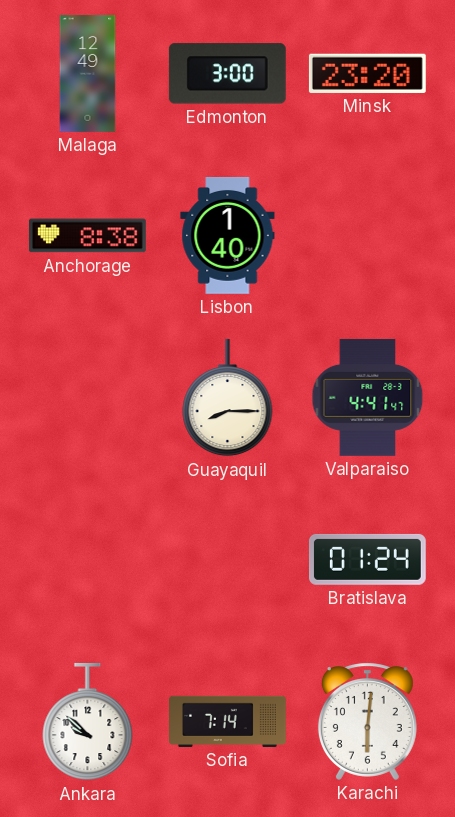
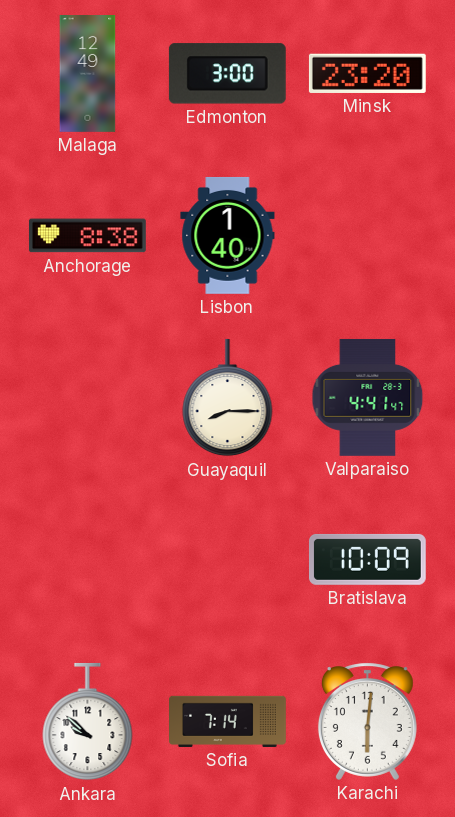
Bratislava: 01:24 -> 10:09 (367, 559)
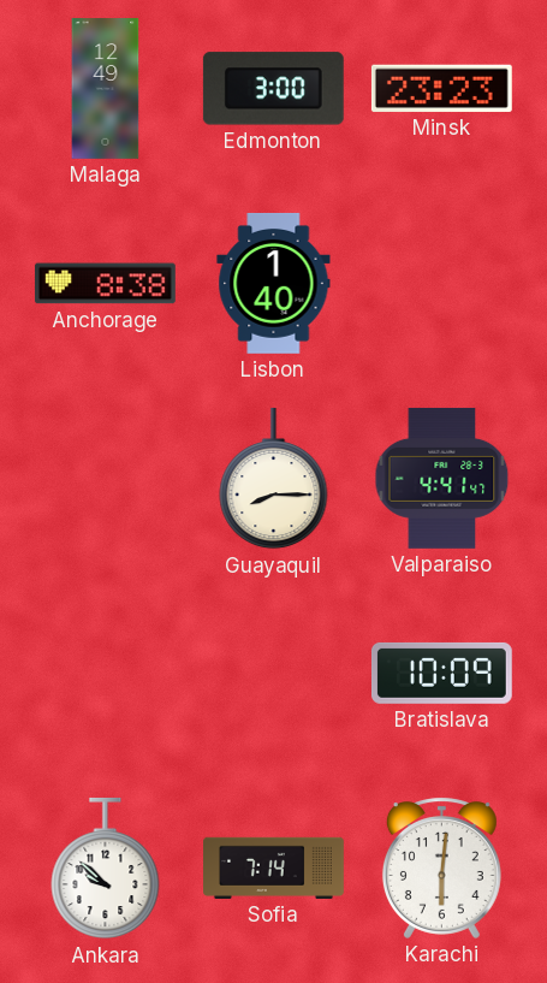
Minsk: 23:20 -> 23:23 (441, 88)
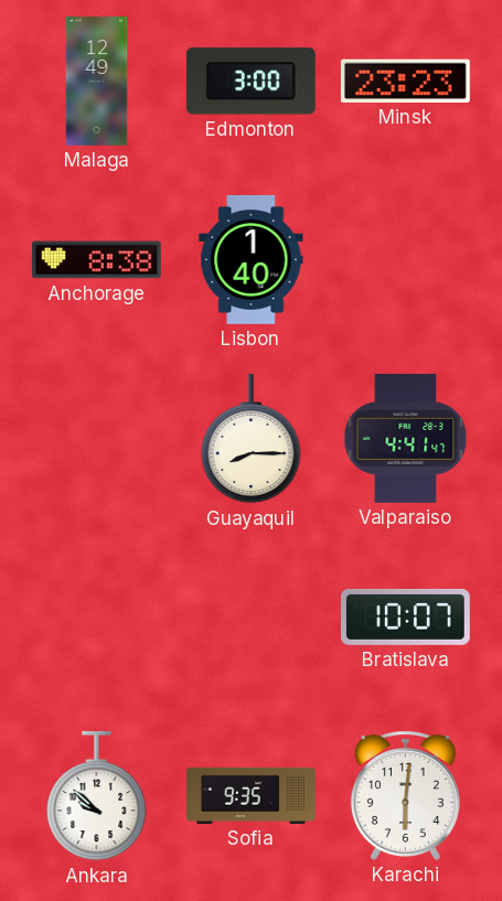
Bratislava: 10:09 -> 10:07 (405, 616)
Sofia: 7:14 -> 9:35 (252, 795)
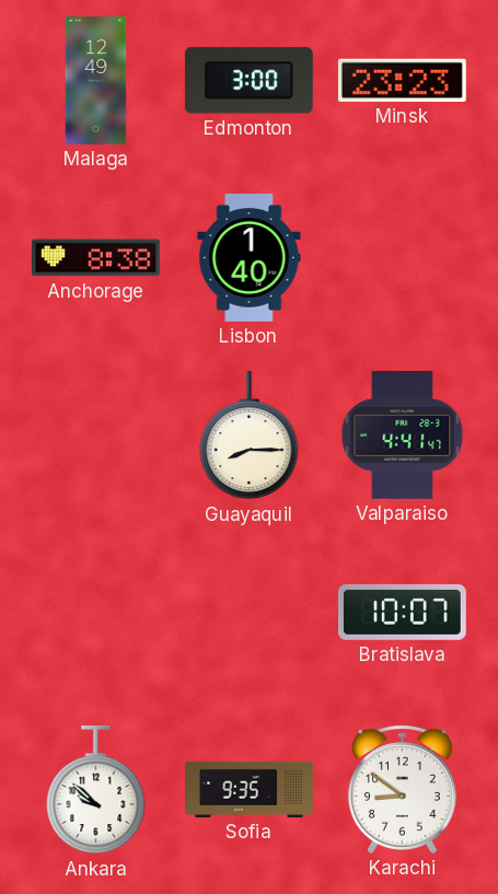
Karachi: 6:01 -> 8:51 (402, 789)
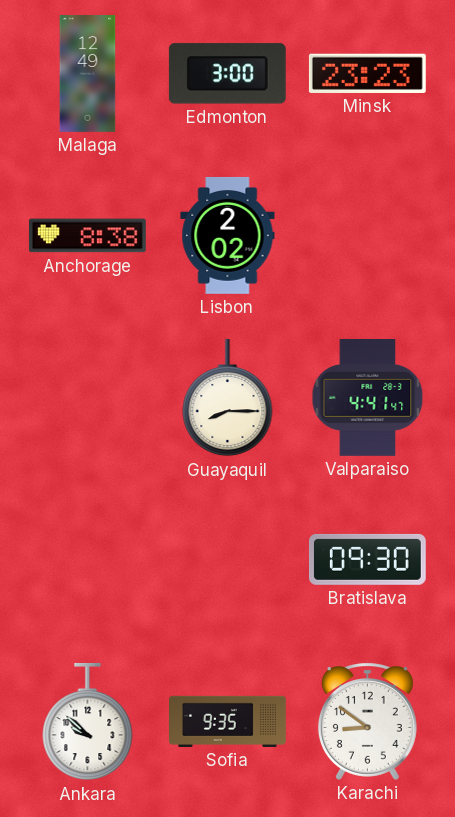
Lisbon: 1:40 -> 2:02 (228, 235)
Bratislava: 10:07 -> 09:30 (367, 559)
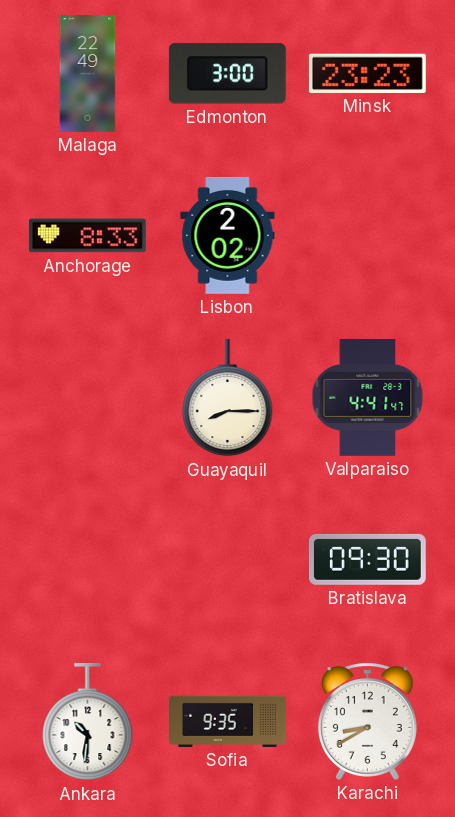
Malaga: 12:49 -> 22:49 (88, 74)
Anchorage: 8:38 -> 8:33 (87, 236)
Ankara: 9:52 -> 10:31 (88, 722)
Karachi: 8:51 -> 8:40 (367, 721)
